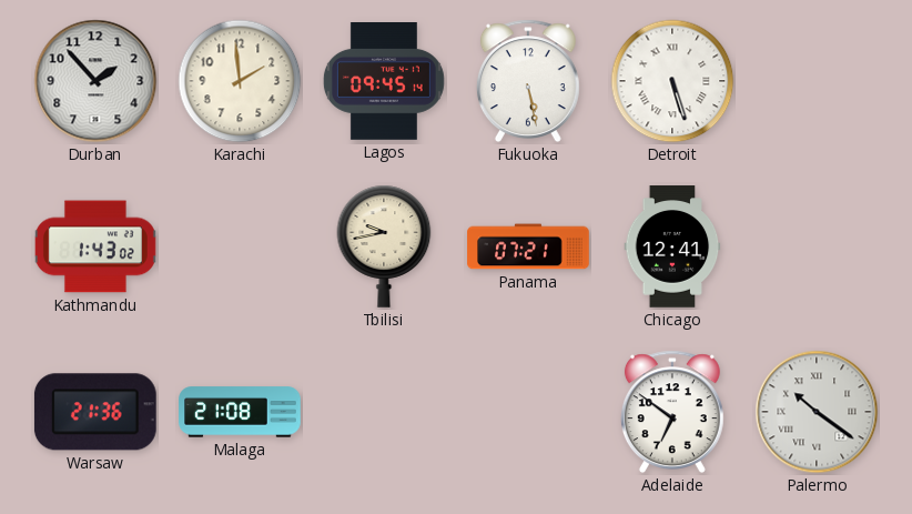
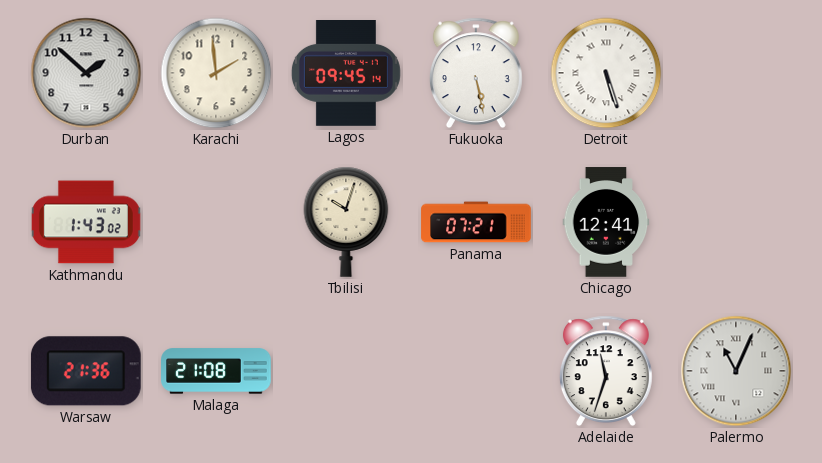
Durban: 1:53 -> 1:52 (86, 73)
Tbilisi: 9:43 -> 10:03 (346, 222)
Adelaide: 6:51 -> 11:33 (606, 371)
Palermo: 10:21 -> 11:04 (736, 371)
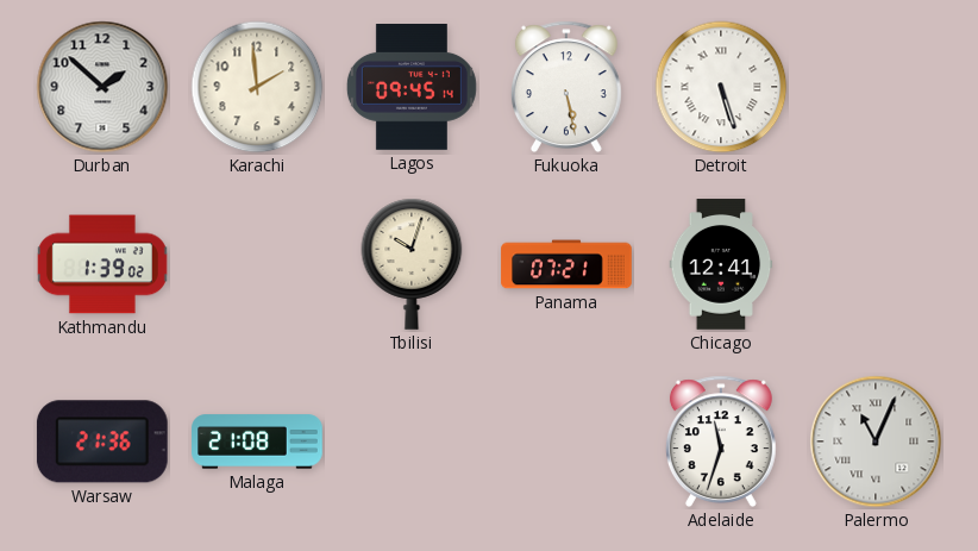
Kathmandu: 1:43 -> 1:39 (102, 264)
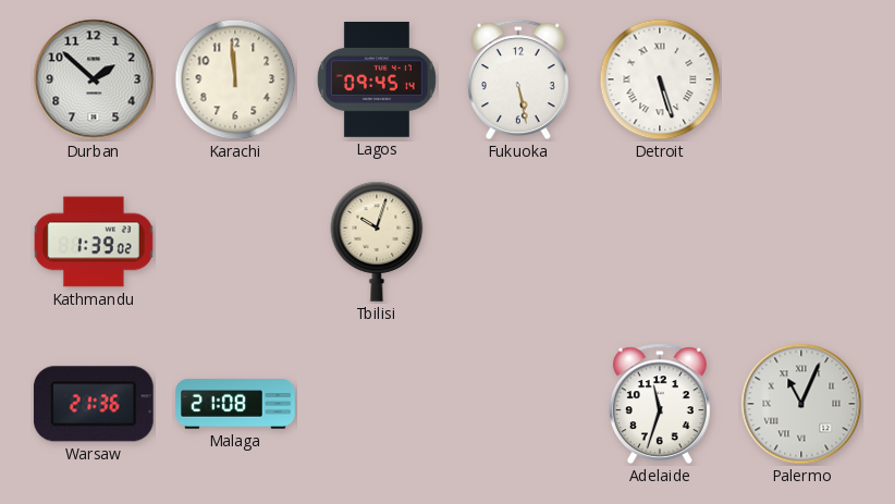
Karachi: 1:59 -> 11:59 (235, 79)
Panama: 07:21 -> none (566, 264)
Chicago: 12:41 -> none (721, 264)
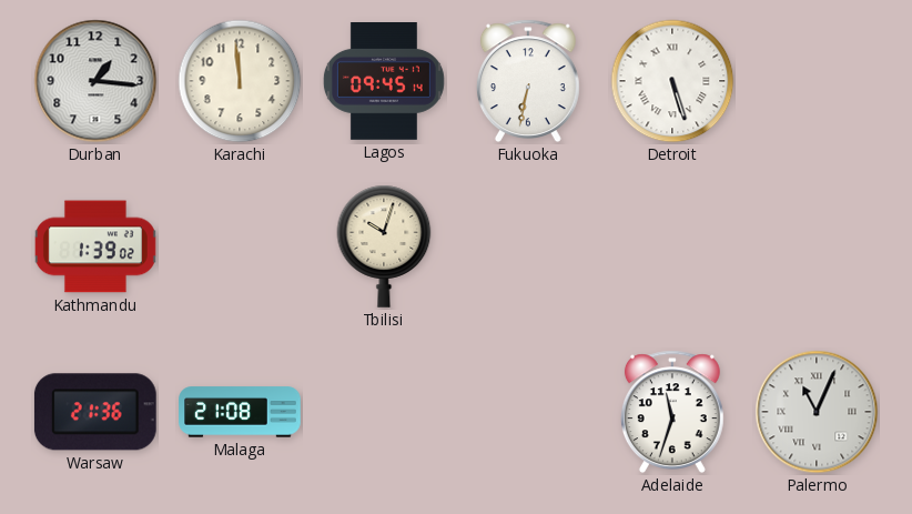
Durban: 1:52 -> 1:16 (95, 81)
Fukuoka: 5:28 -> 6:32 (528, 81)
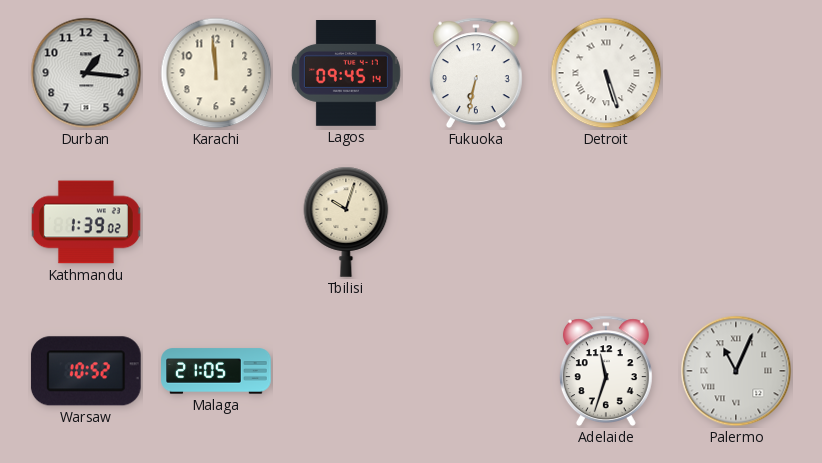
Warsaw: 21:36 -> 10:52 (86, 371)
Malaga: 21:08 -> 21:05 (216, 371)
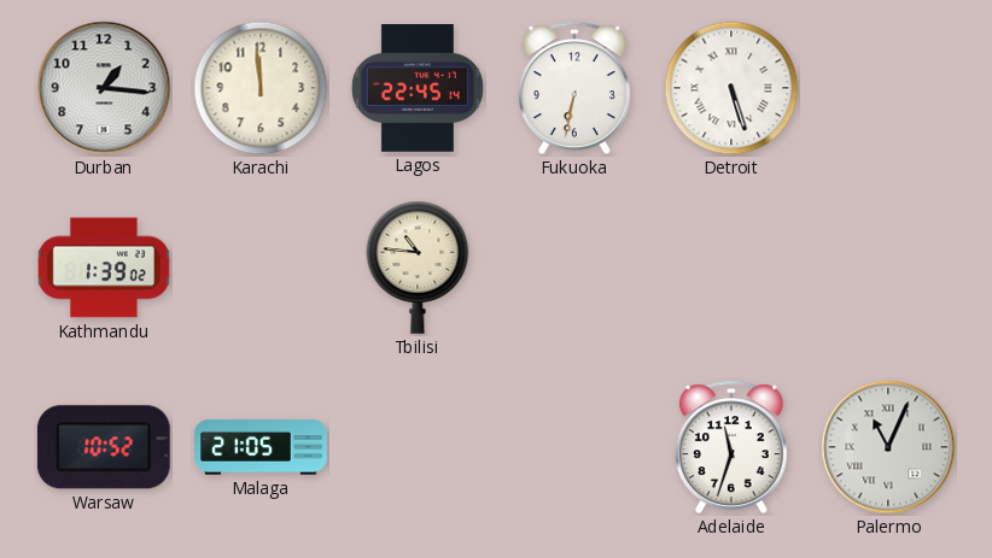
Lagos: 09:45 -> 22:45 (418, 89)
Tbilisi: 10:03 -> 10:46 (418, 268)
